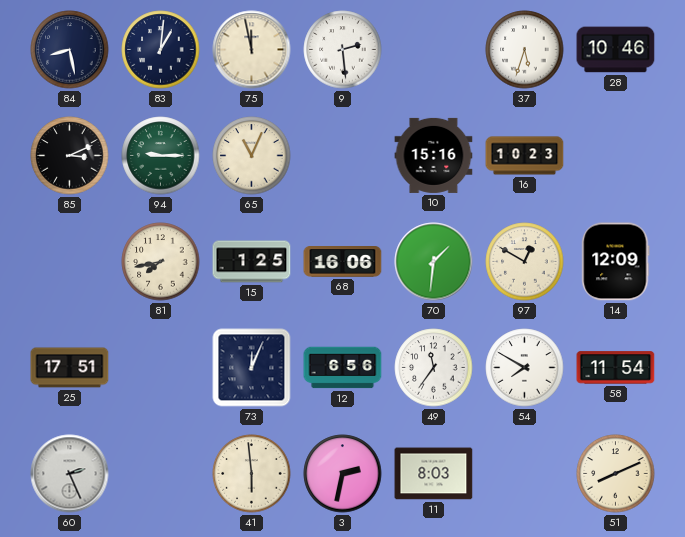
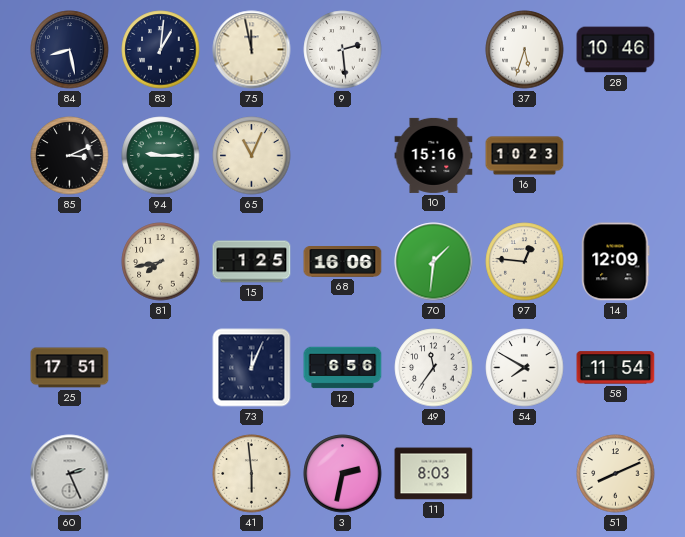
97: 12:50 -> 12:46 (525, 262)
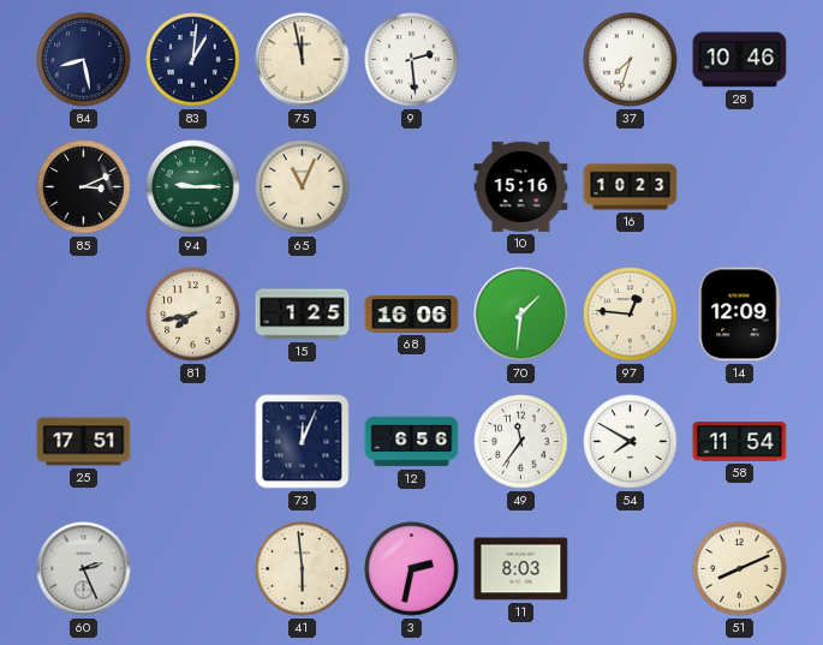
37: 5:33 -> 7:33 (631, 60)
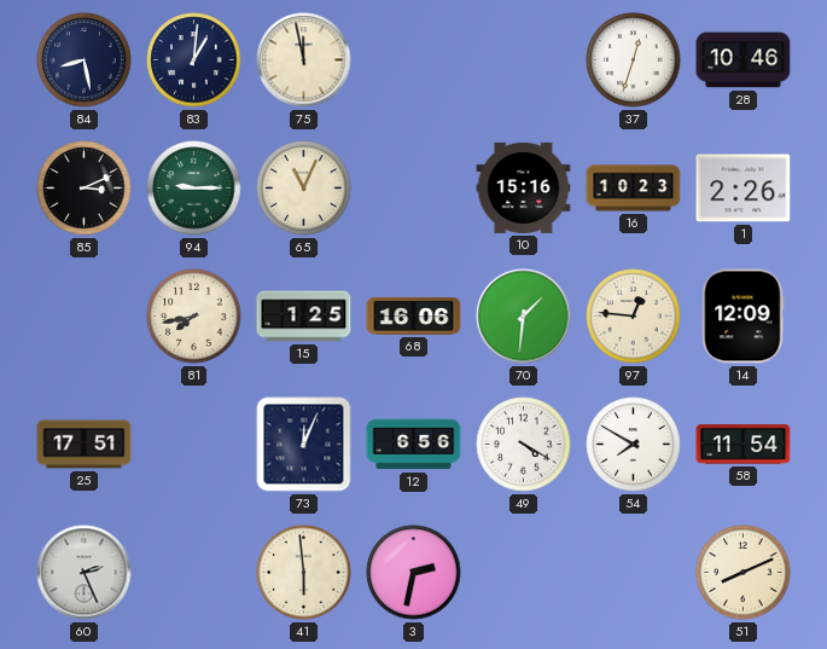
9: 2:29 -> none (412, 60)
37: 7:33 -> 12:33 (634, 60)
1: none -> 2:26 (744, 189)
49: 11:36 -> 4:20 (524, 445)
11: 8:03 -> none (521, 569)
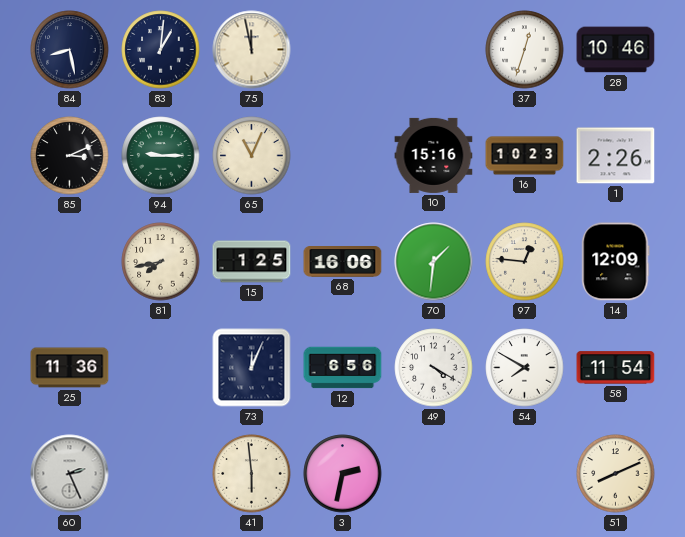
25: 17:51 -> 11:36 (70, 368)
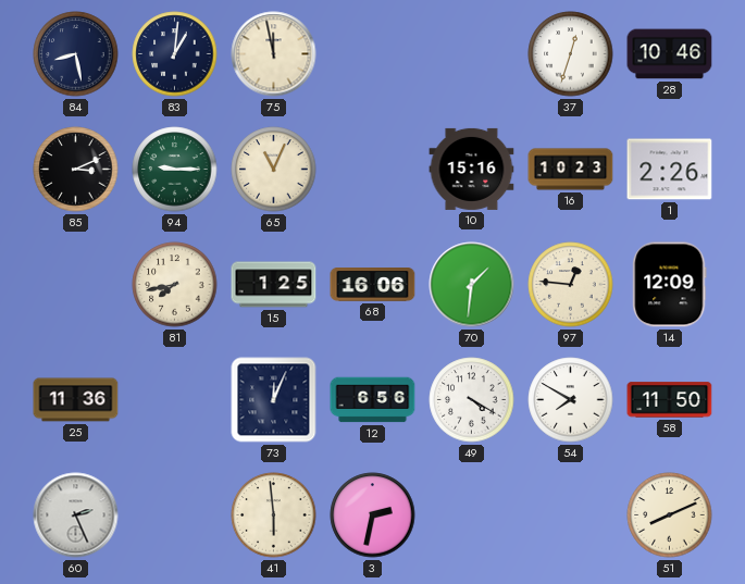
58: 11:54 -> 11:50 (670, 400)
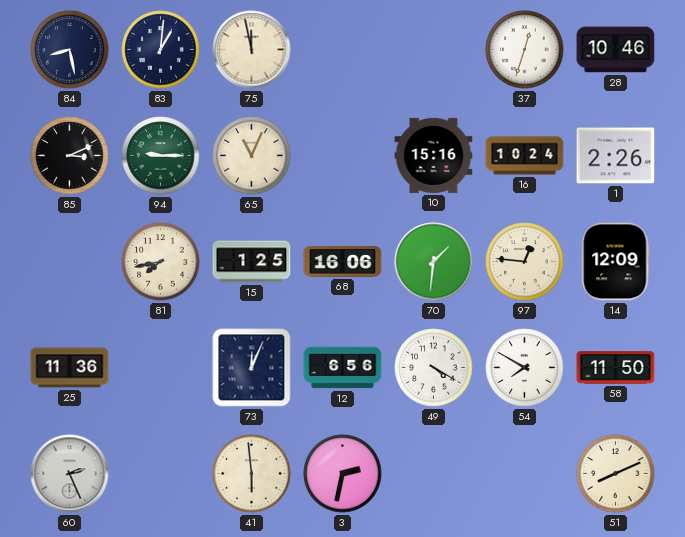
16: 10:23 -> 10:24 (525, 156)
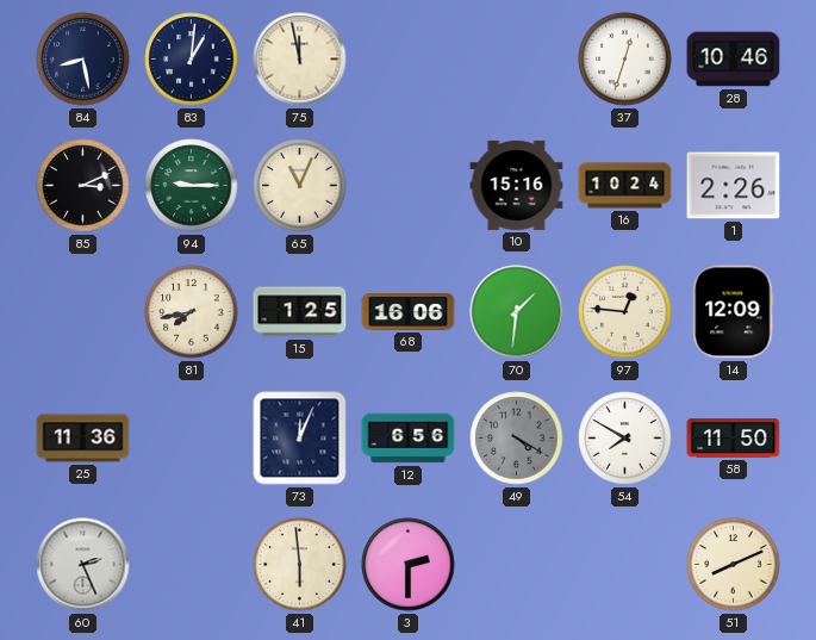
49 dial: white -> grey (517, 439)
3: 2:32 -> 2:30 (409, 565)
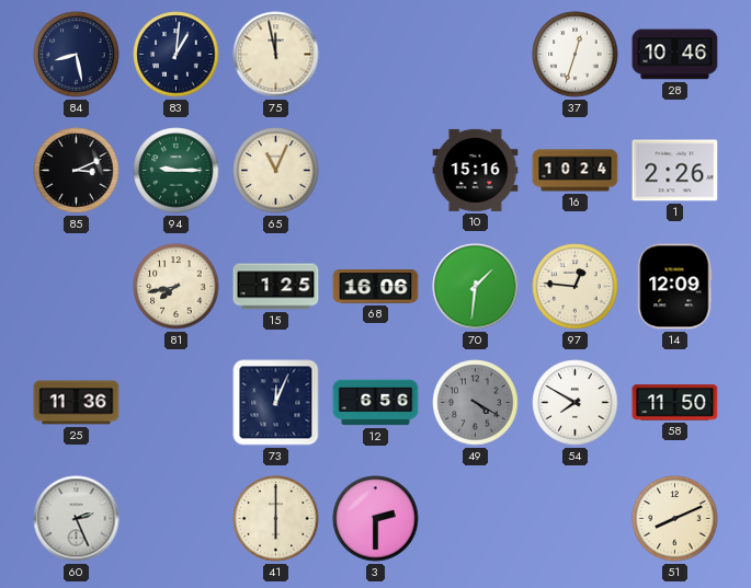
41: 5:59 -> 6:00 (276, 519)
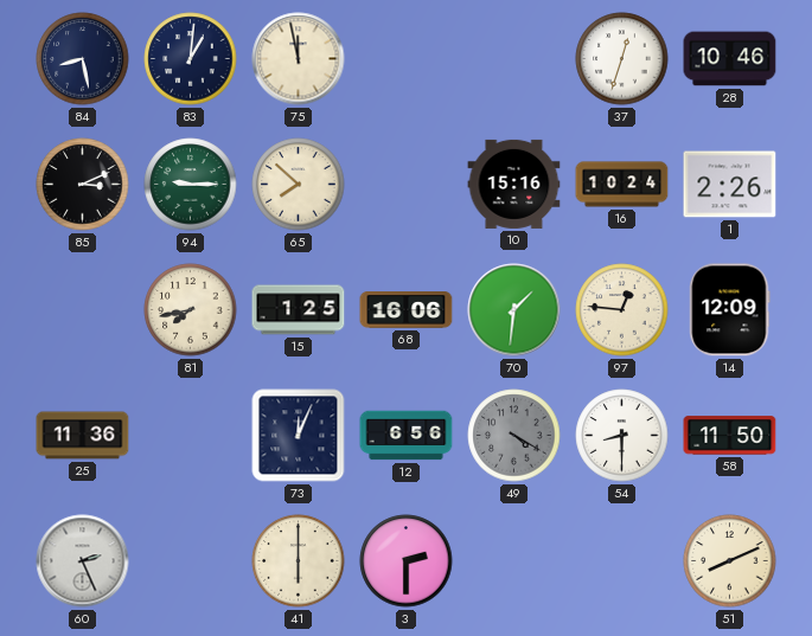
65: 11:04 -> 7:52 (299, 185)
54: 7:50 -> 8:30 (622, 436)
